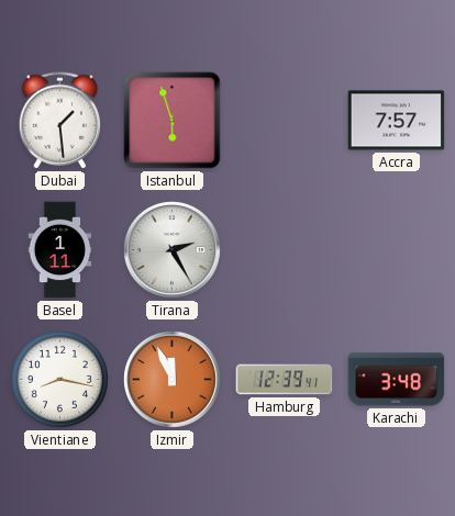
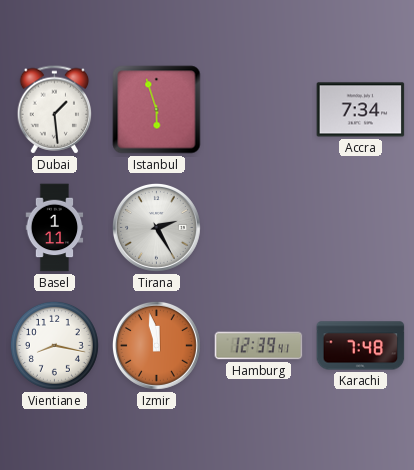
Accra: 7:57 -> 7:34 (361, 110)
Izmir: 11:56 -> 11:58 (156, 345)
Karachi: 3:48 -> 7:48 (361, 346)
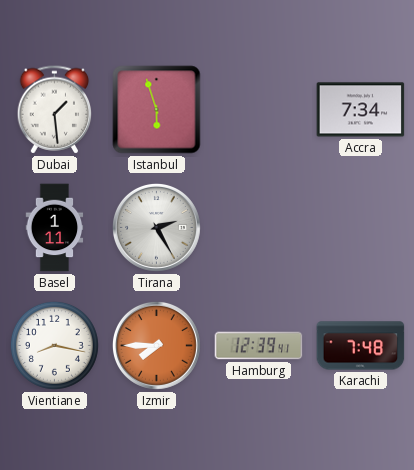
Izmir: 11:58 -> 7:45 (156, 345)
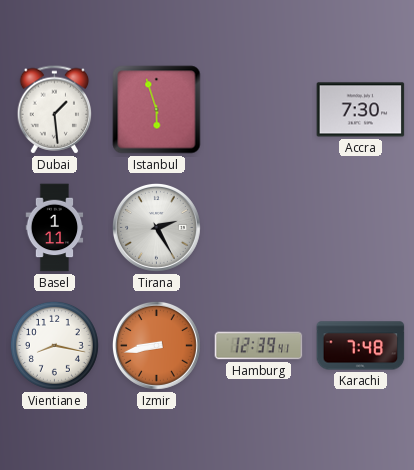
Accra: 7:34 -> 7:30 (361, 110)
Izmir: 7:45 -> 8:43 (156, 345)
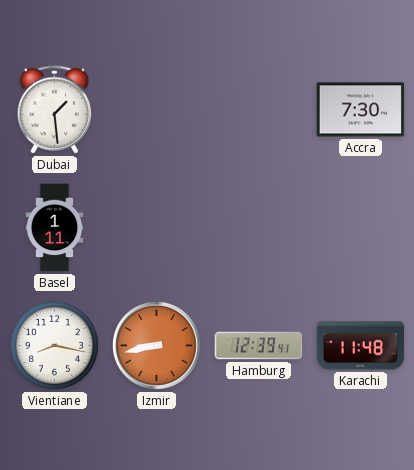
Istanbul: 5:57 -> none (157, 110)
Tirana: 2:25 -> none (156, 227)
Karachi: 7:48 -> 11:48 (361, 346)
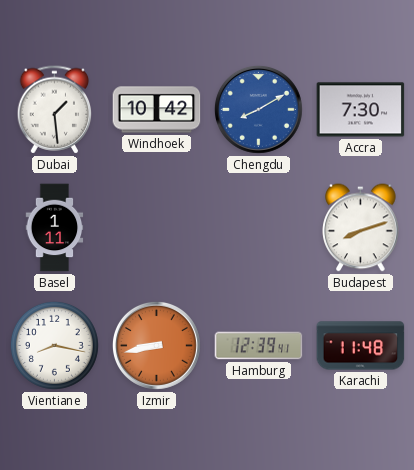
Windhoek: none -> 10:42 (157, 110)
Chengdu: none -> 8:10 (258, 109)
Budapest: none -> 8:12 (361, 228)
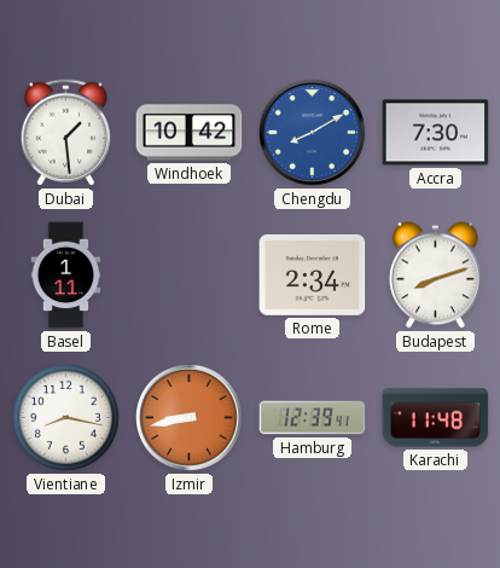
Rome: none -> 2:34 (313, 274)
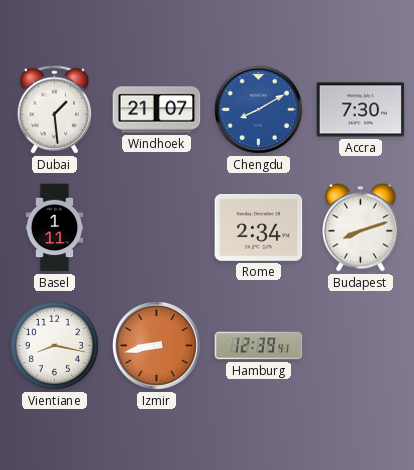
Windhoek: 10:42 -> 21:07 (157, 110)
Karachi: 11:48 -> none (436, 418)
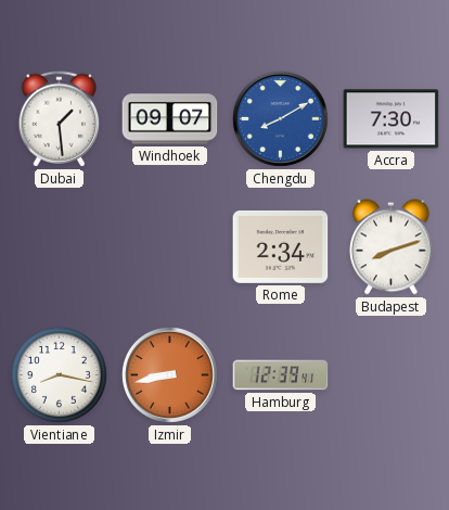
Windhoek: 21:07 -> 09:07 (170, 119)
Basel: 1:11 -> none (55, 228)
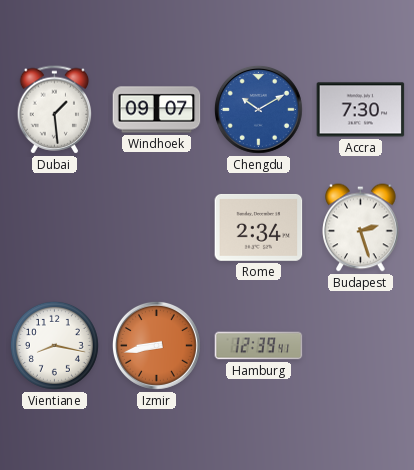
Chengdu: 8:10 -> 10:10 (258, 109)
Budapest: 8:12 -> 2:27 (361, 228)
